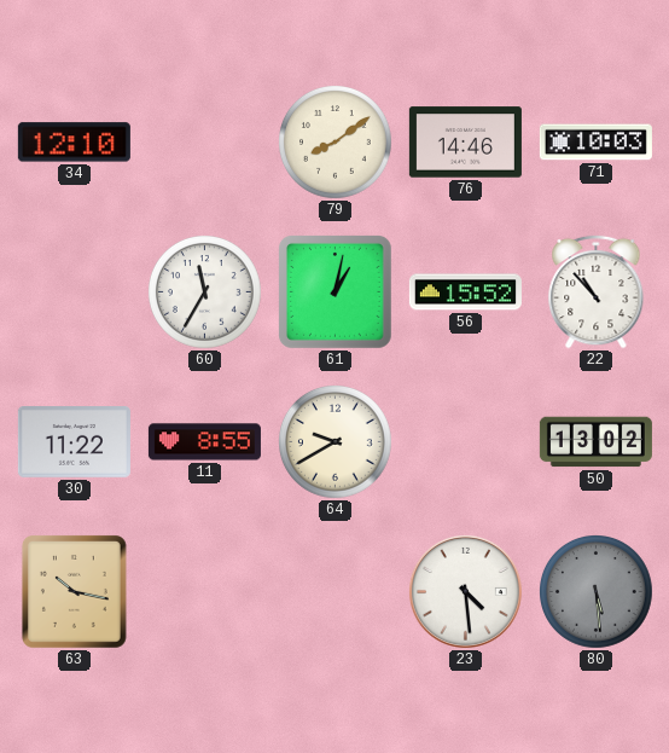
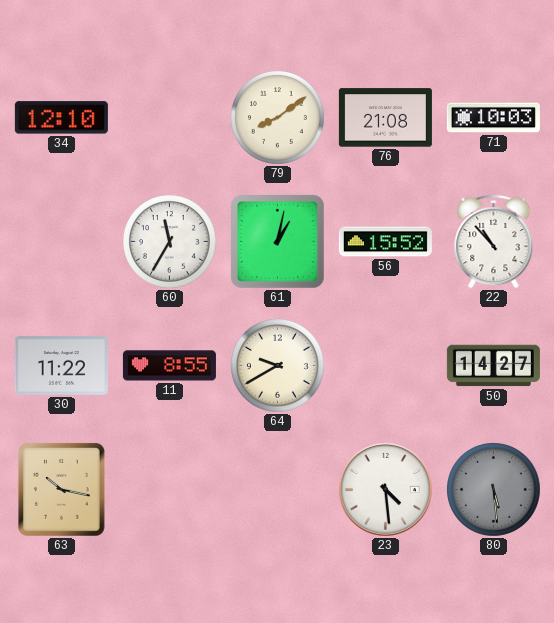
76: 14:46 -> 21:08 (385, 118)
50: 13:02 -> 14:27 (493, 366)
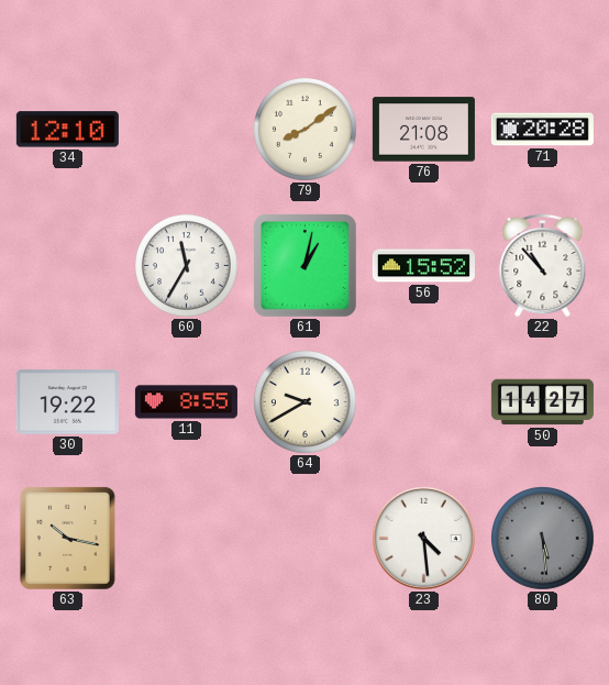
71: 10:03 -> 20:28 (542, 130)
30: 11:22 -> 19:22 (67, 402)
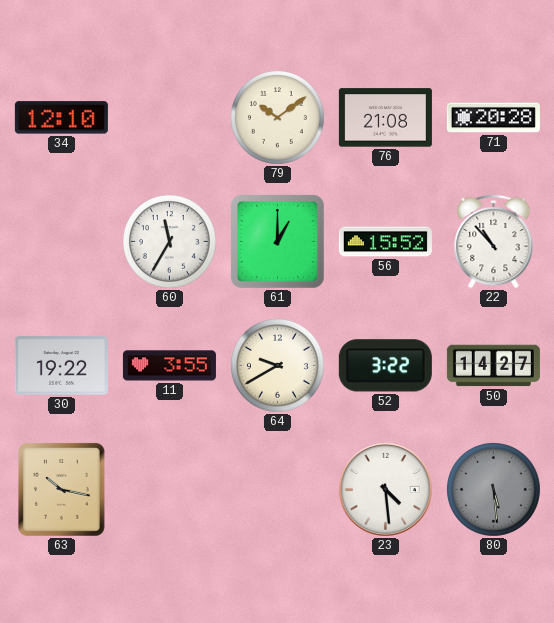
79: 8:09 -> 10:09 (278, 118)
61: 1:02 -> 1:00 (277, 241)
11: 8:55 -> 3:55 (169, 366)
52: none -> 3:22 (385, 366)
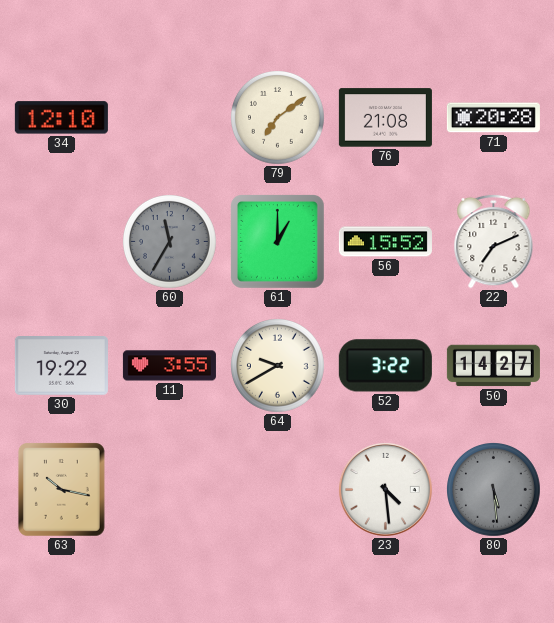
79: 10:09 -> 7:09 (278, 118)
60 dial: white -> grey (170, 242)
22: 10:53 -> 7:11 (494, 241)
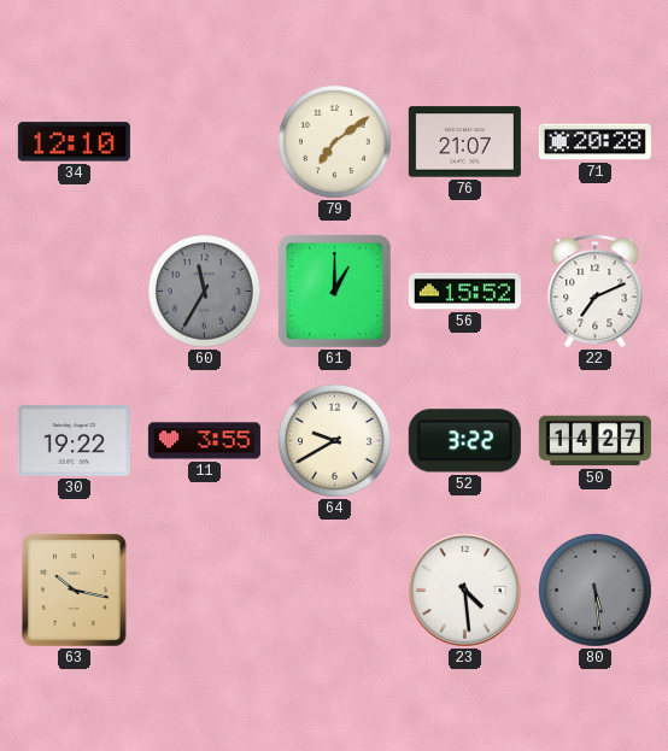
76: 21:08 -> 21:07 (464, 142)
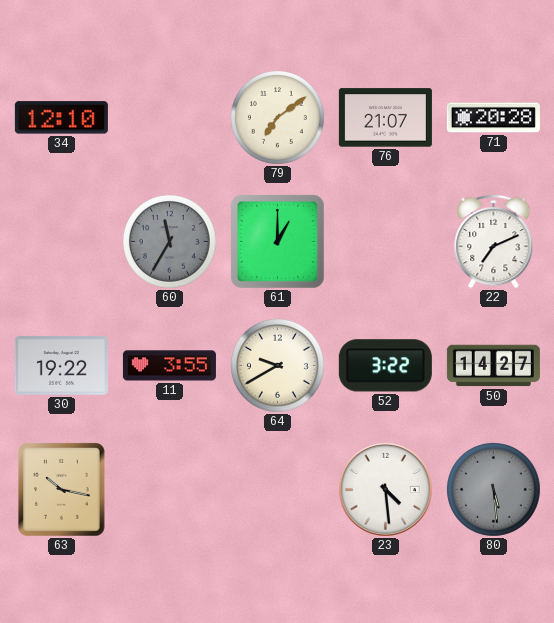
56: 15:52 -> none (464, 292)
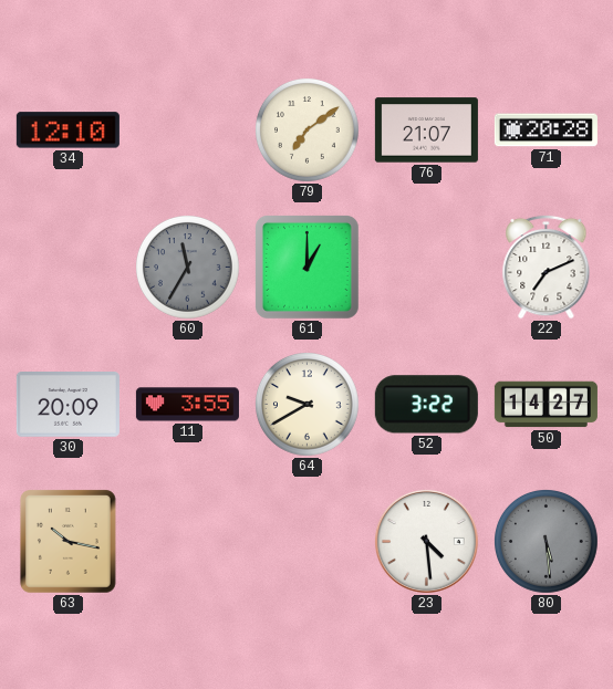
30: 19:22 -> 20:09 (67, 405)
